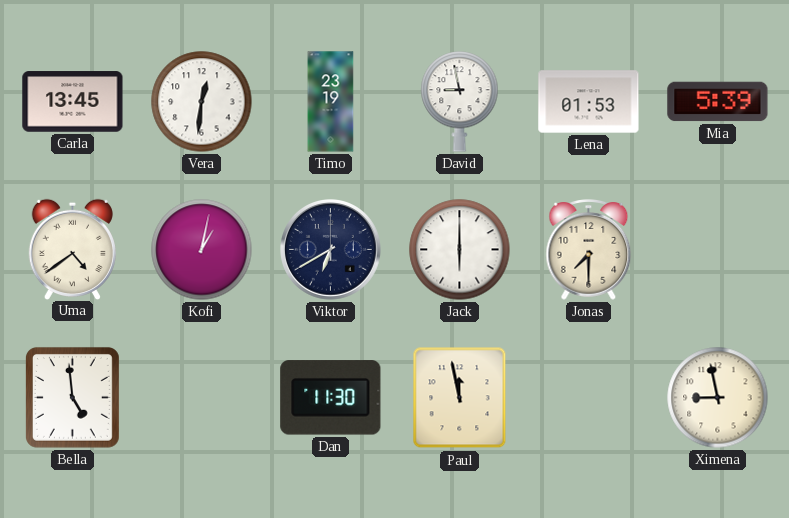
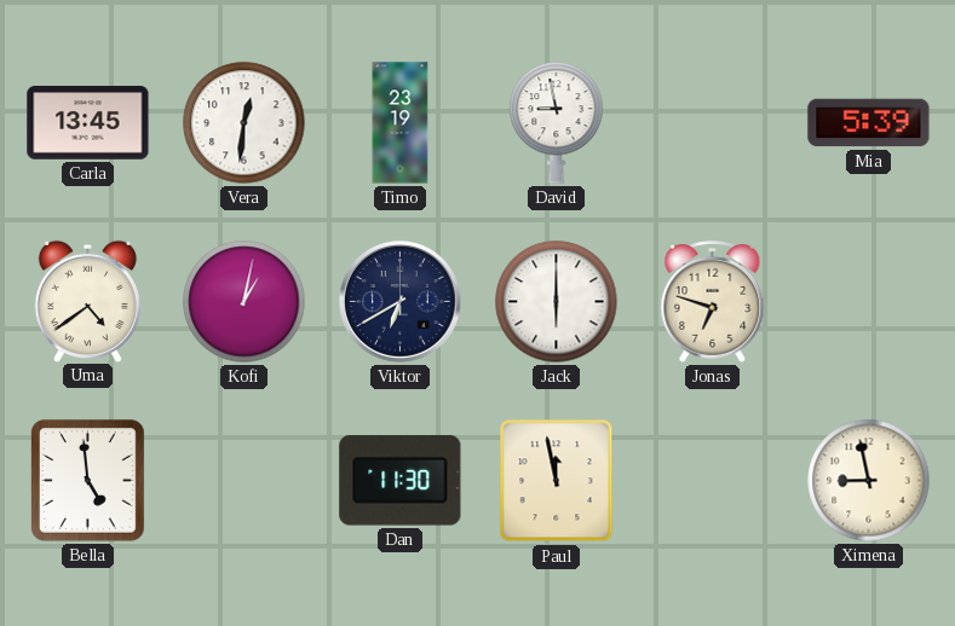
Lena: 01:53 -> none (589, 102)
Jonas: 7:30 -> 6:48 (713, 302)
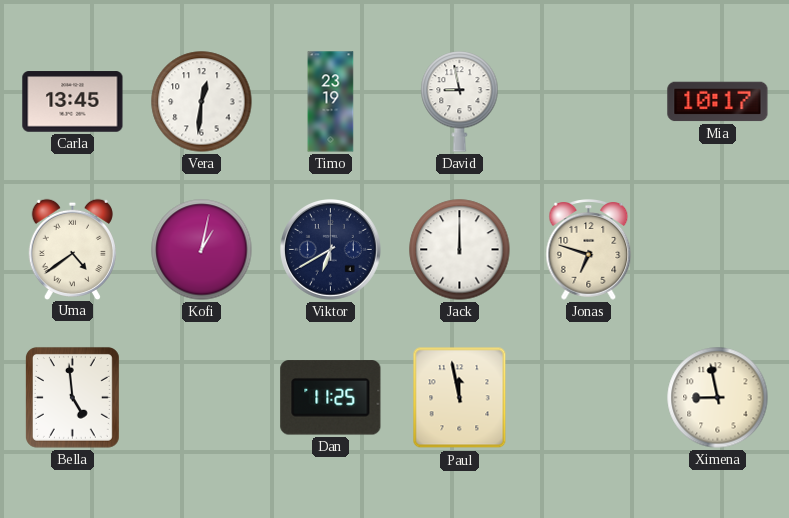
Mia: 5:39 -> 10:17 (718, 102)
Jack: 6:00 -> 12:00 (460, 250)
Dan: 11:30 -> 11:25 (331, 398)
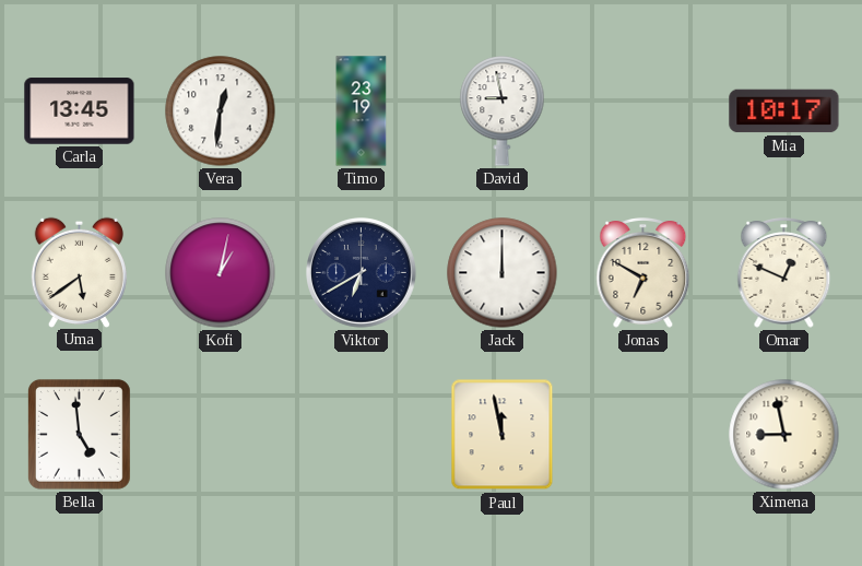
Uma: 4:39 -> 5:39 (79, 272)
Jonas: 6:48 -> 6:50 (643, 273)
Omar: none -> 12:49 (784, 273)
Dan: 11:25 -> none (331, 398)
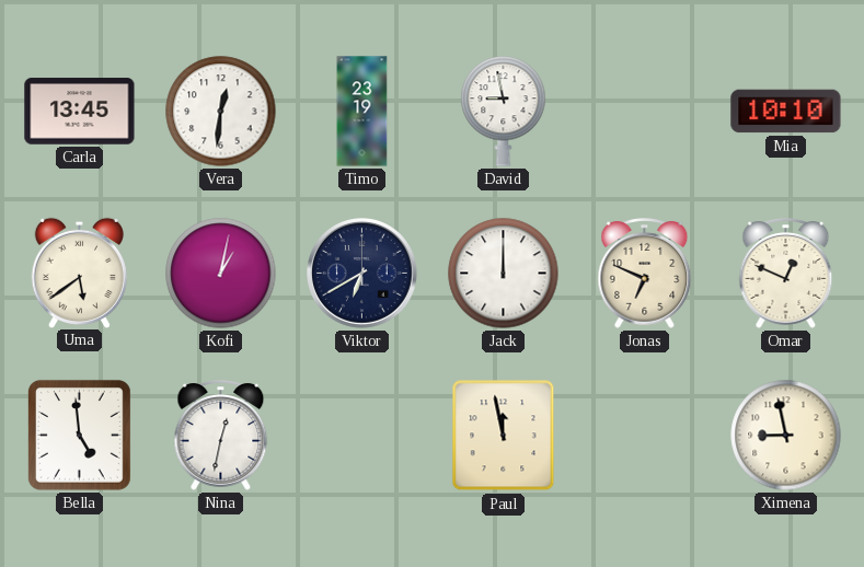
Mia: 10:17 -> 10:10 (786, 112)
Jonas: 6:50 -> 6:49 (645, 274)
Nina: none -> 12:32 (221, 436)
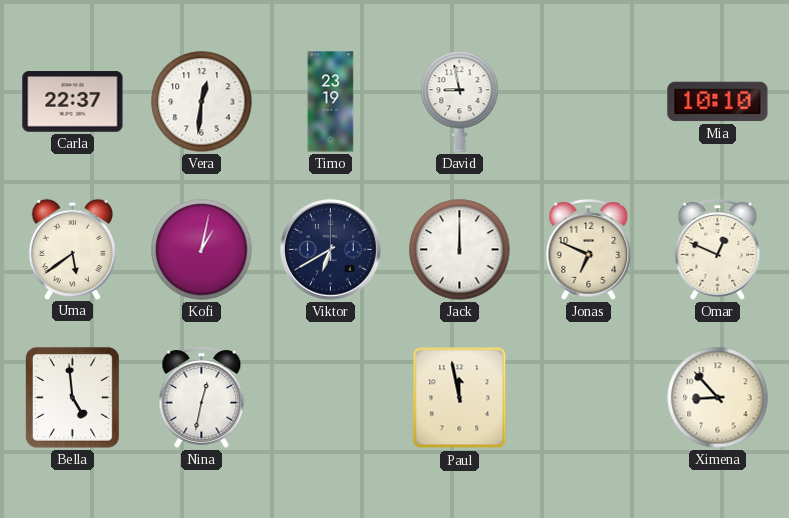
Carla: 13:45 -> 22:37 (73, 102)
Ximena: 8:58 -> 8:53 (718, 398)
